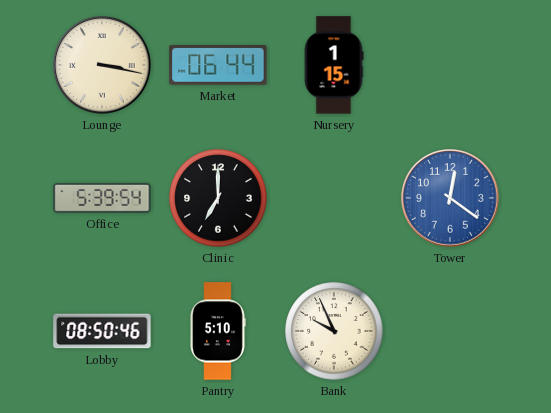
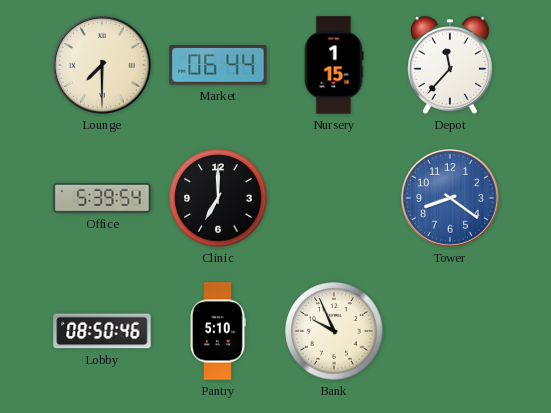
Lounge: 3:17 -> 7:30 (102, 65)
Depot: none -> 11:37 (451, 65)
Tower: 12:21 -> 8:21 (450, 198)
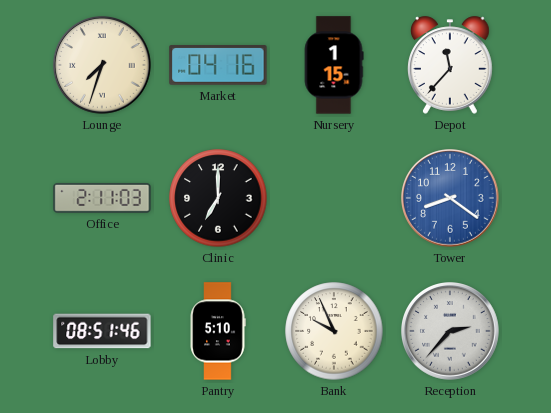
Lounge: 7:30 -> 7:33 (102, 65)
Market: 06:44 -> 04:16 (218, 65)
Office: 5:39 -> 2:11 (102, 198)
Lobby: 08:50 -> 08:51 (102, 331)
Reception: none -> 2:37 (450, 331)
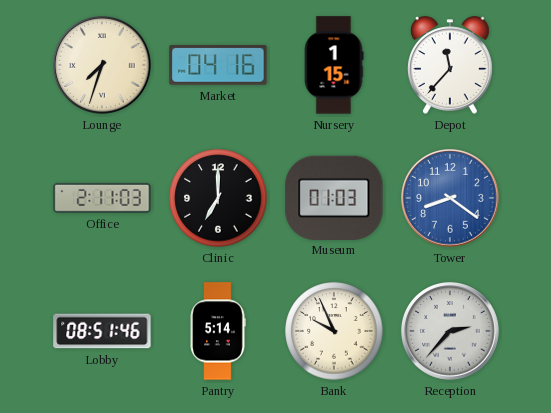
Museum: none -> 01:03 (334, 197)
Pantry: 5:10 -> 5:14 (218, 331)
